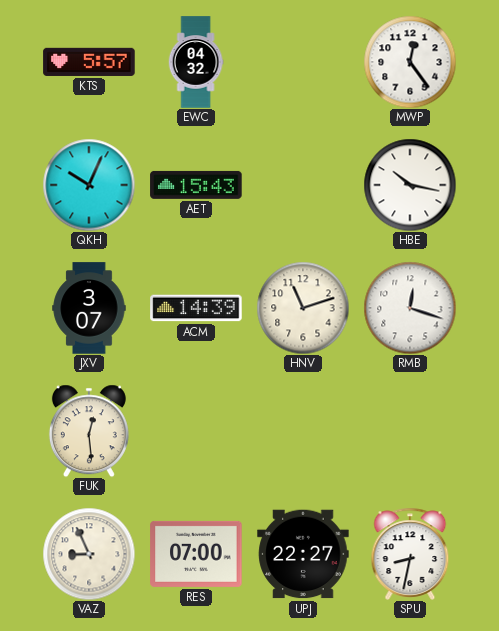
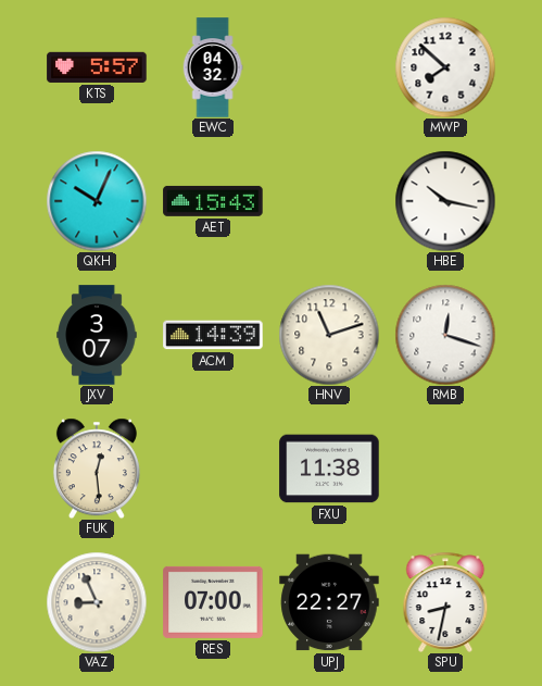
MWP: 12:24 -> 7:52 (445, 67)
FXU: none -> 11:38 (329, 469)
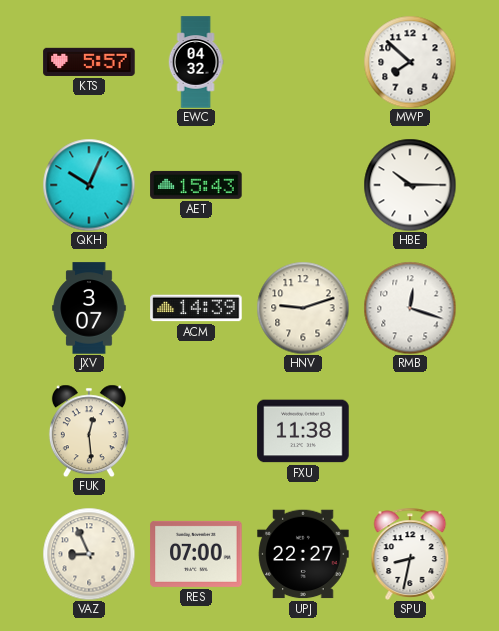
HBE: 10:17 -> 10:15 (410, 185)
HNV: 11:12 -> 9:12 (303, 308)
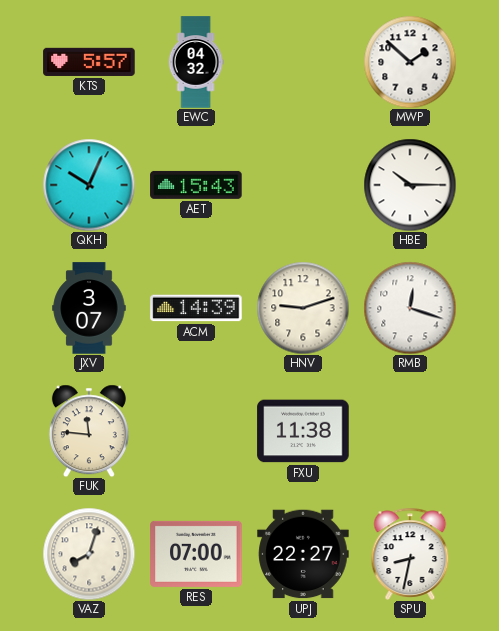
MWP: 7:52 -> 1:52 (410, 62)
FUK: 12:29 -> 11:46 (89, 431)
VAZ: 8:56 -> 8:03 (89, 554)
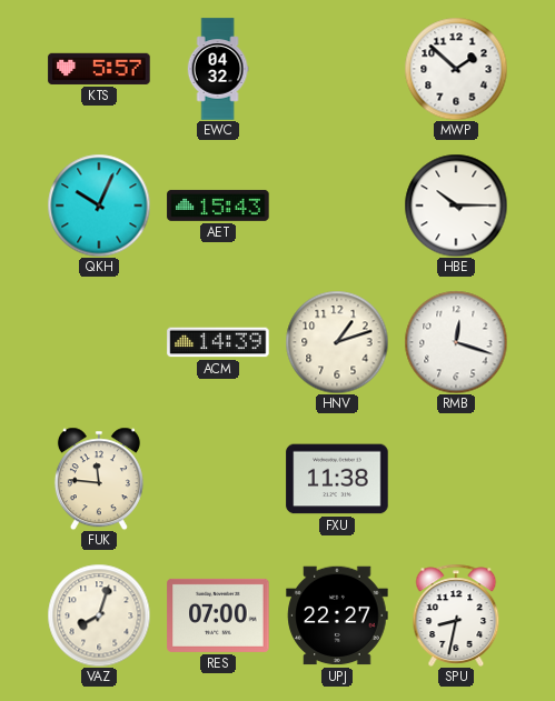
JXV: 3:07 -> none (89, 308)
HNV: 9:12 -> 1:12 (337, 342)
